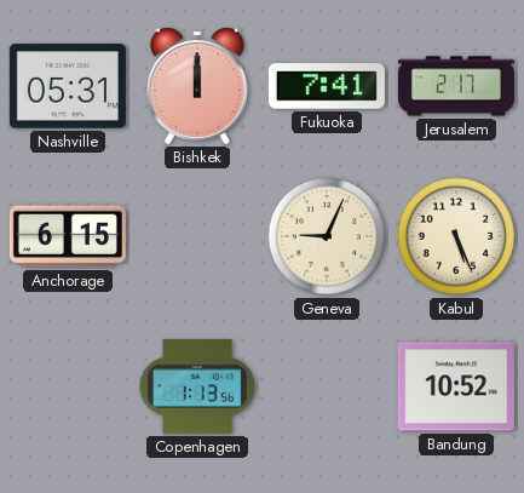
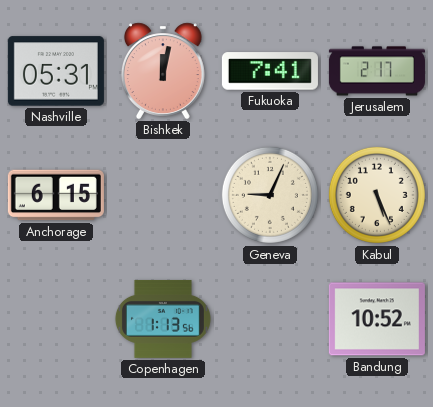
Bishkek: 12:00 -> 12:02 (163, 71)
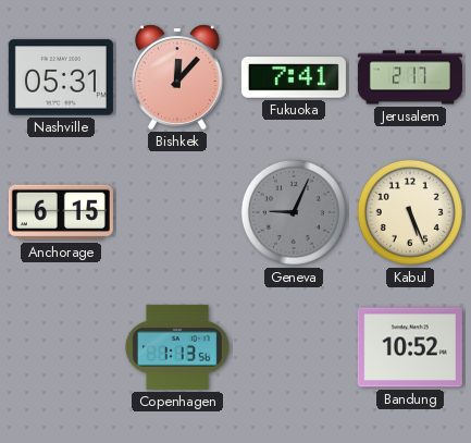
Bishkek: 12:02 -> 12:07 (177, 77)
Geneva dial: cream -> grey (294, 212)
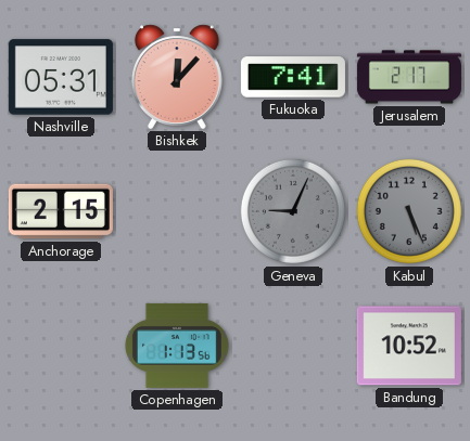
Anchorage: 6:15 -> 2:15 (61, 211)
Kabul dial: cream -> grey (409, 211)
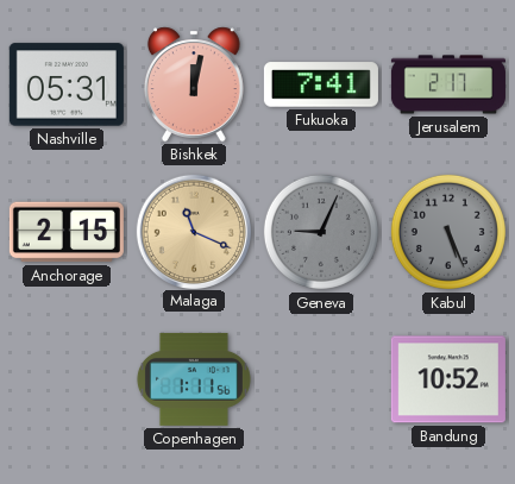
Bishkek: 12:07 -> 12:02 (194, 84)
Malaga: none -> 11:19 (193, 231)
Copenhagen: 1:13 -> 1:11 (194, 379)
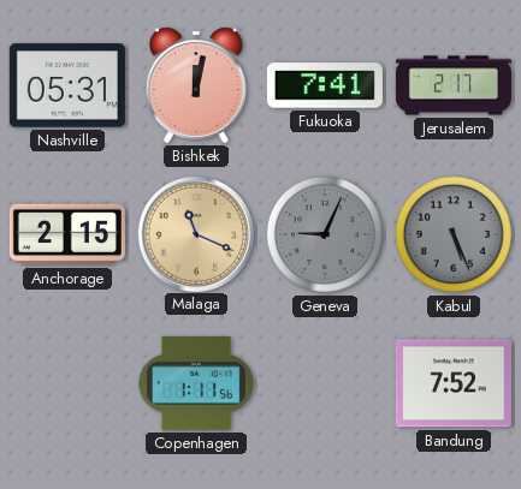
Bandung: 10:52 -> 7:52 (454, 383)
